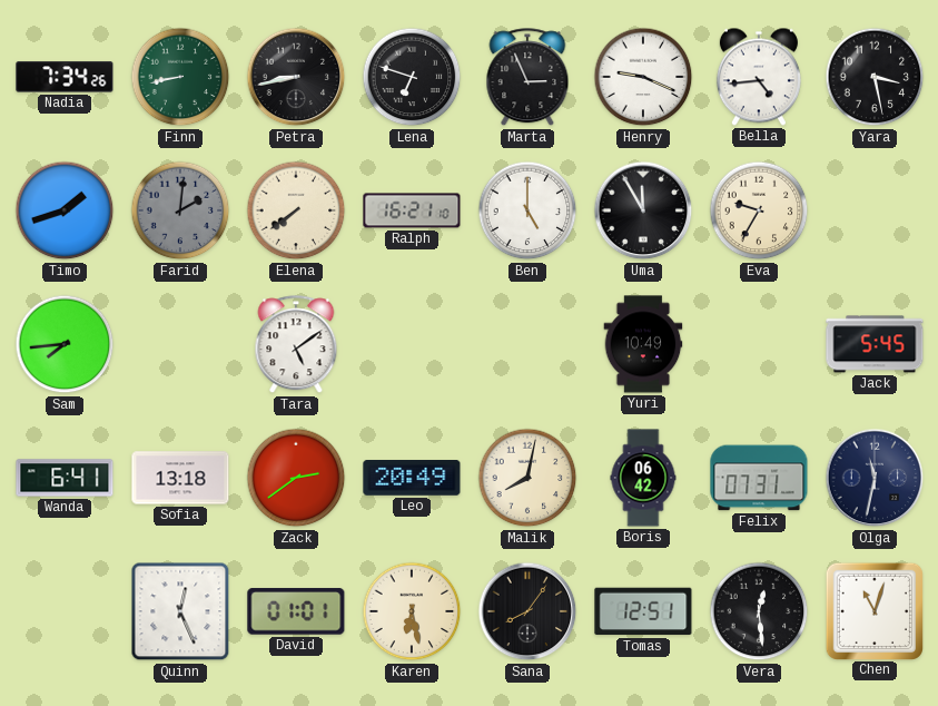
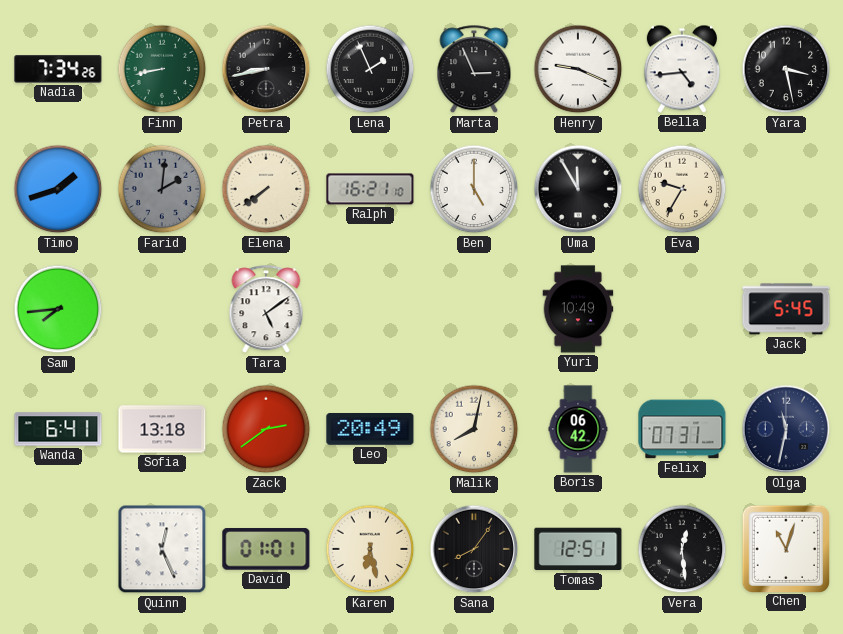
Lena: 6:48 -> 1:56 (370, 69)
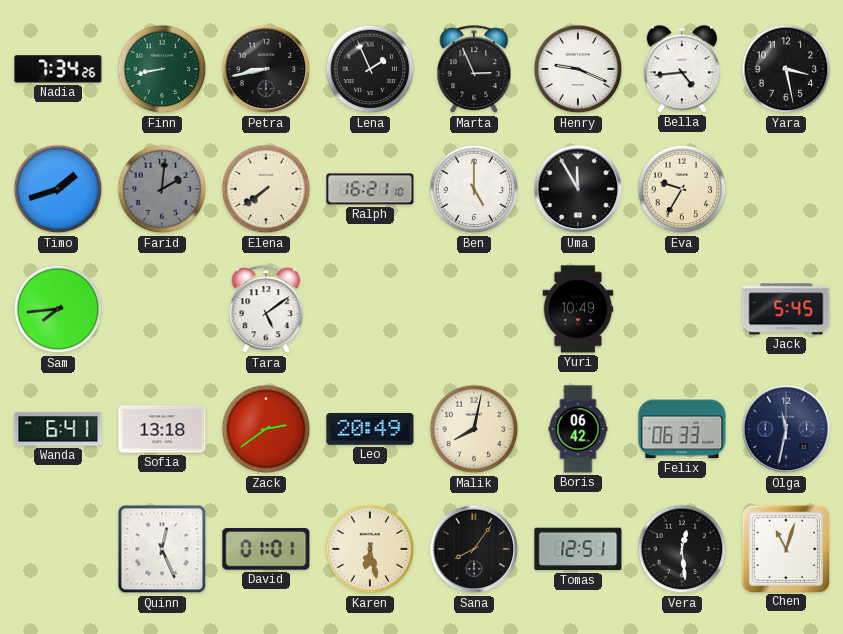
Felix: 07:31 -> 06:33 (682, 429)
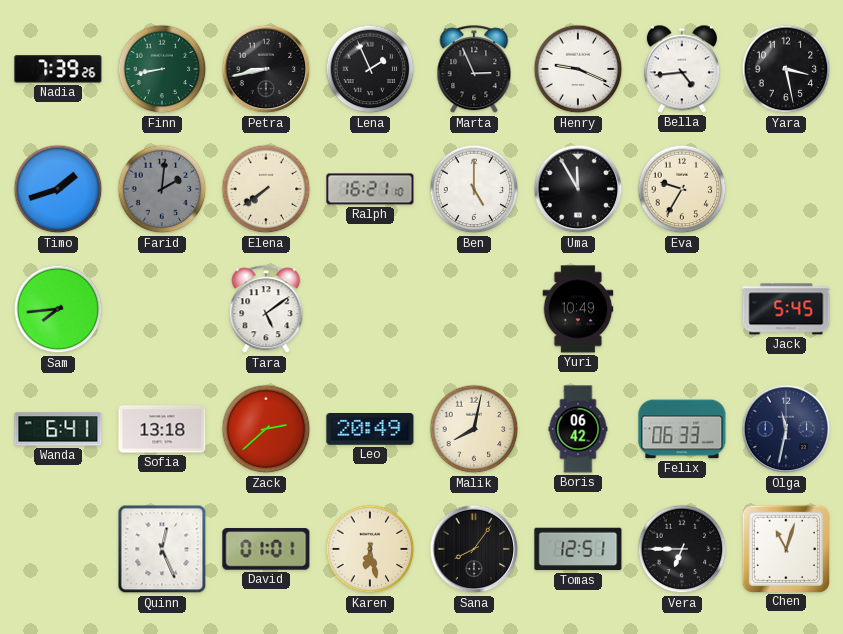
Nadia: 7:34 -> 7:39 (58, 69)
Zack: 2:39 -> 2:38 (266, 429)
Vera: 12:29 -> 6:45 (682, 549)
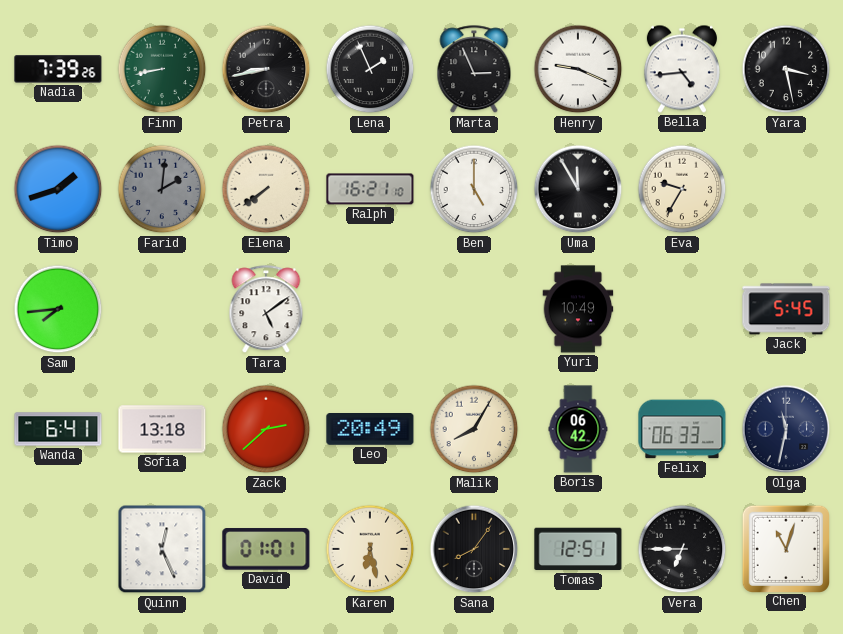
Malik: 8:02 -> 8:05 (474, 429)
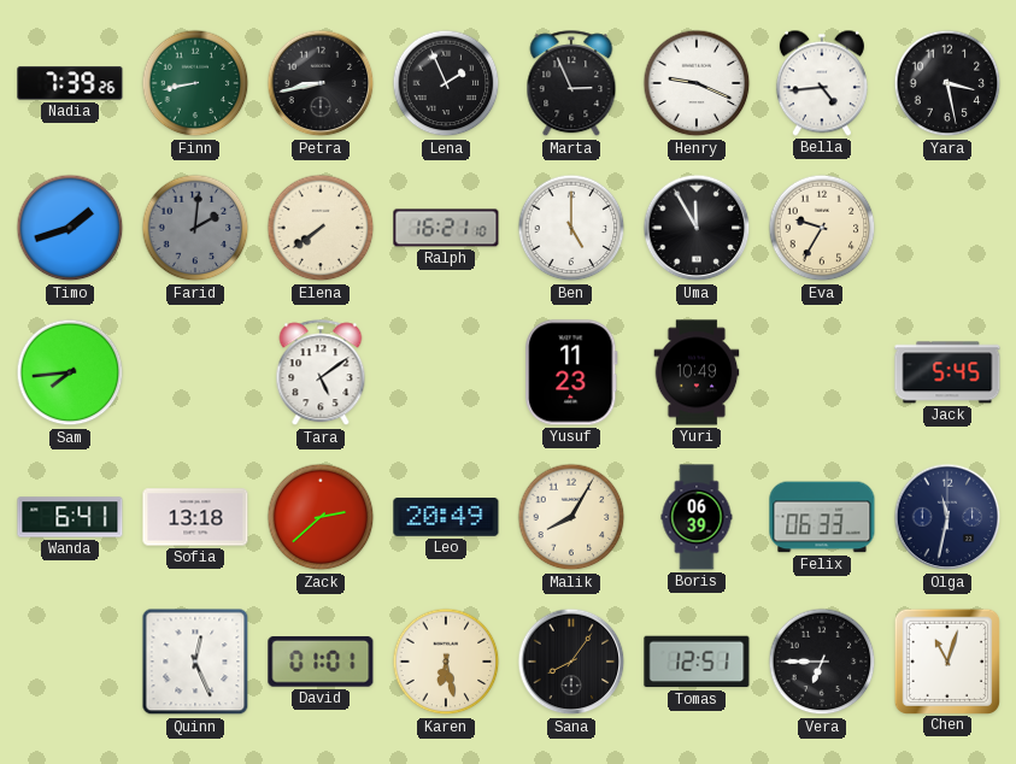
Yusuf: none -> 11:23 (571, 372)
Boris: 06:42 -> 06:39 (697, 517)
